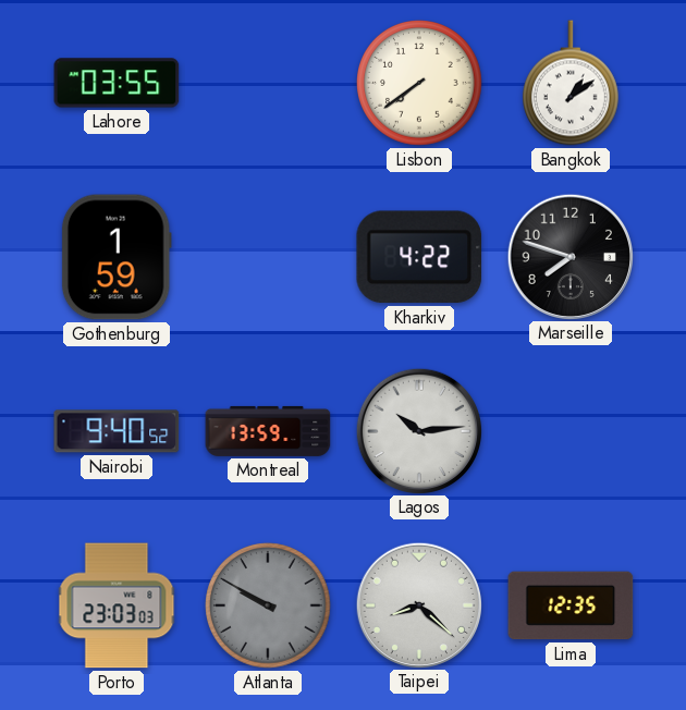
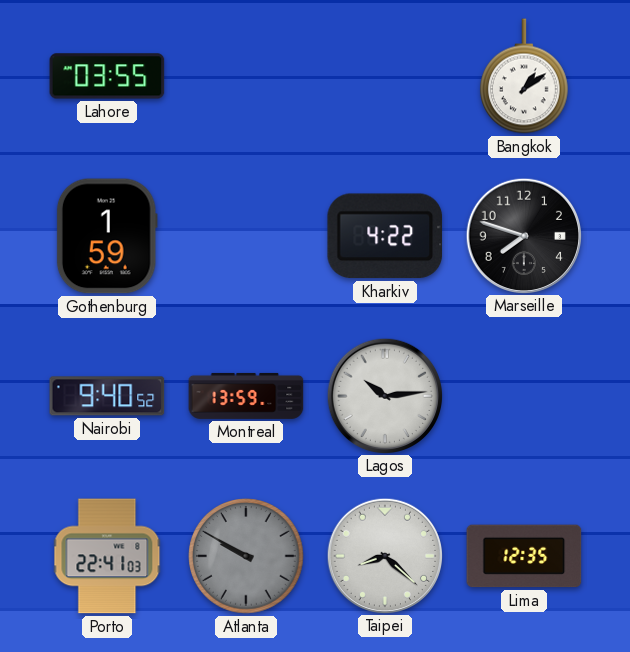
Lisbon: 7:39 -> none (419, 83)
Porto: 23:03 -> 22:41 (107, 556)
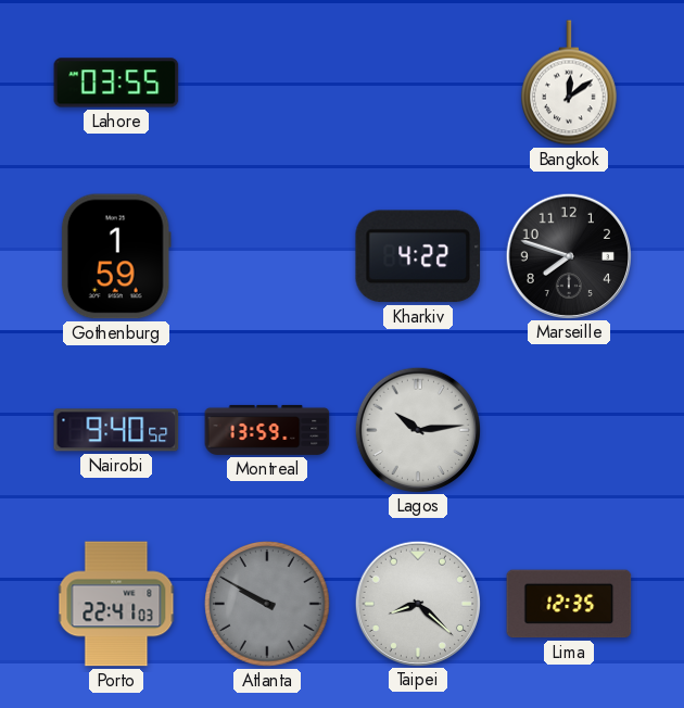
Bangkok: 1:09 -> 12:09 (570, 83)
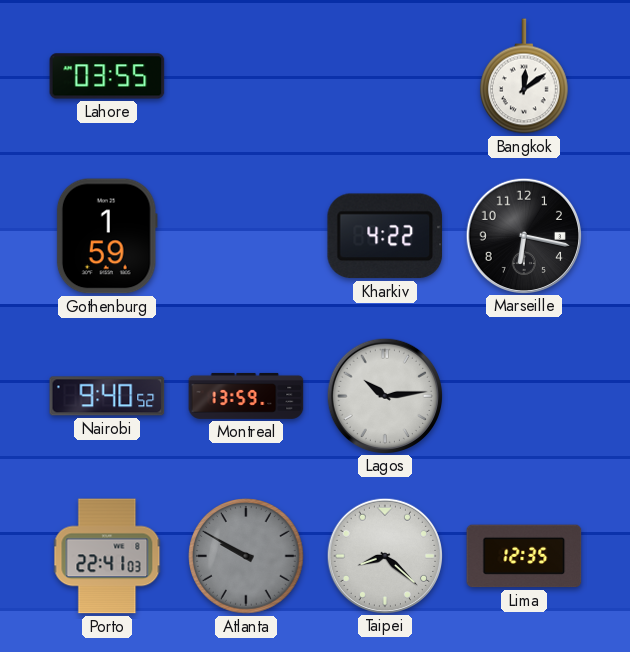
Marseille: 7:48 -> 6:17 (523, 235)
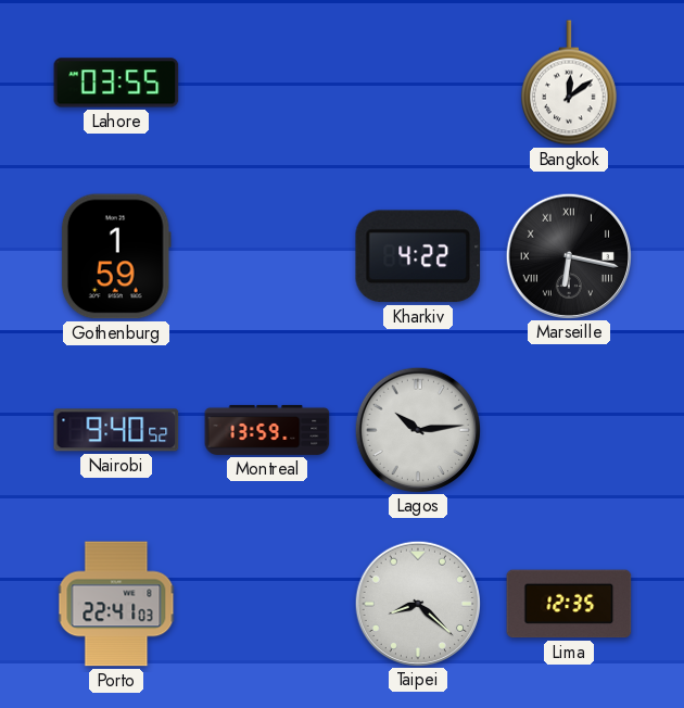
Marseille numerals: Arabic -> Roman (568, 255)
Atlanta: 9:50 -> none (246, 556)
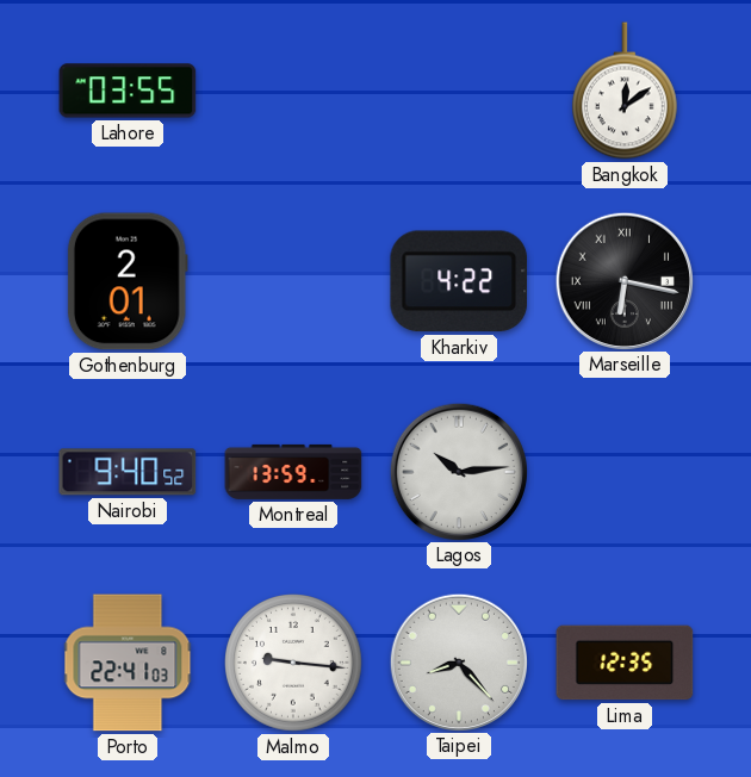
Gothenburg: 1:59 -> 2:01 (128, 281)
Malmo: none -> 9:16 (293, 663)
Taipei: 8:22 -> 8:23 (458, 661)
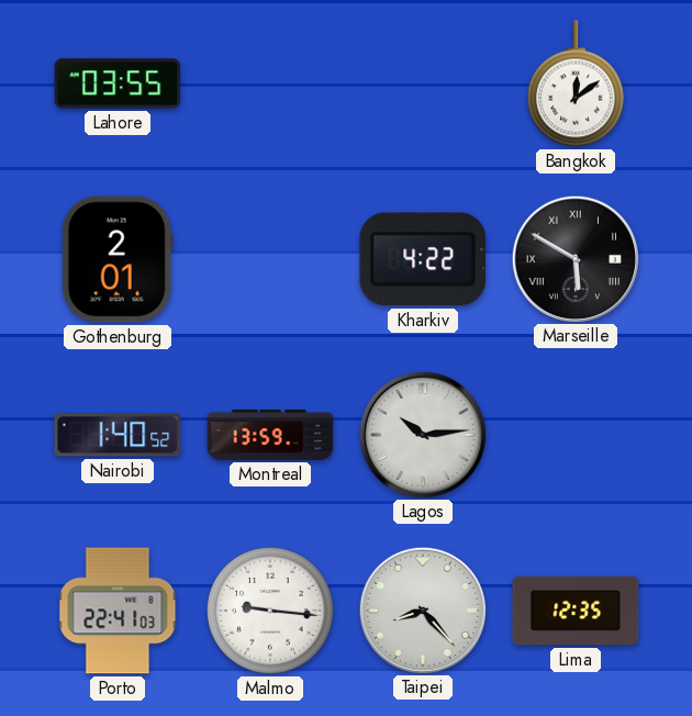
Marseille: 6:17 -> 5:50 (574, 258)
Nairobi: 9:40 -> 1:40 (118, 435)
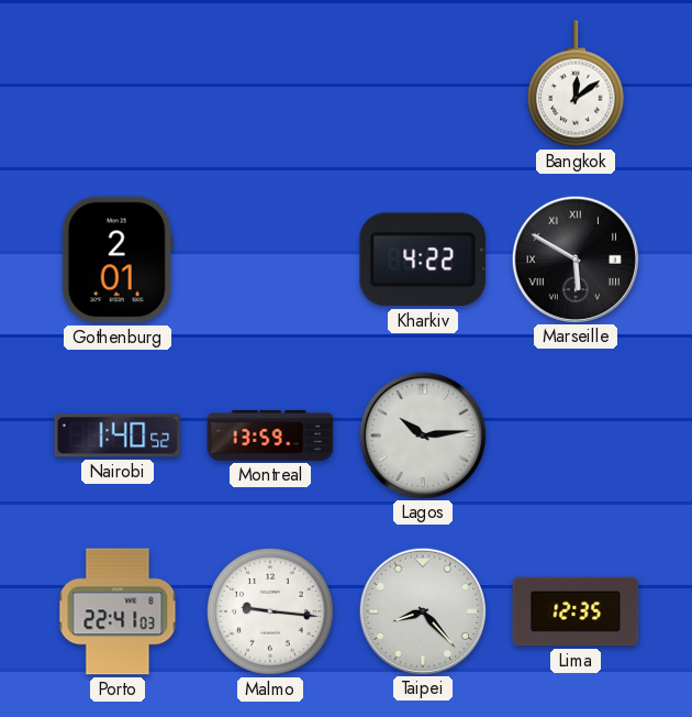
Lahore: 03:55 -> none (118, 83)
